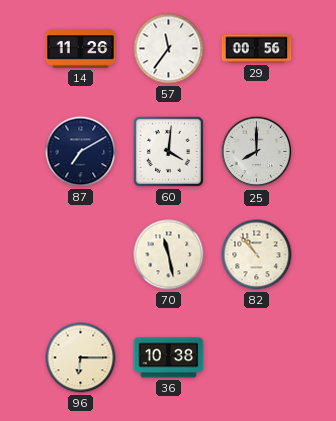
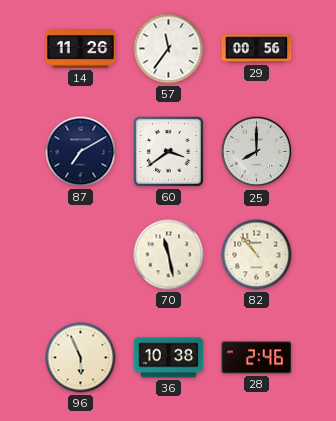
60: 4:01 -> 3:39 (168, 151)
96: 6:15 -> 5:56 (81, 358)
28: none -> 2:46 (257, 358)
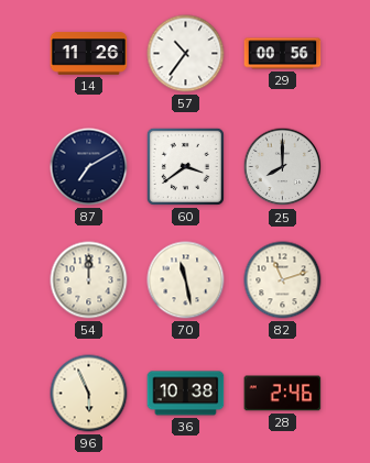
57: 11:36 -> 10:36 (186, 54)
54: none -> 12:00 (89, 280)
82: 10:53 -> 11:12 (283, 280)
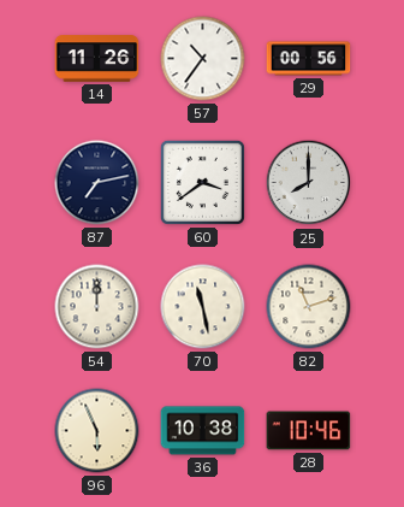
87: 7:10 -> 7:13 (97, 183)
28: 2:46 -> 10:46 (309, 431)
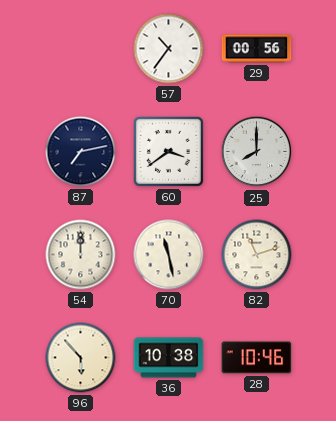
14: 11:26 -> none (97, 59)
96: 5:56 -> 5:53 (81, 358)
